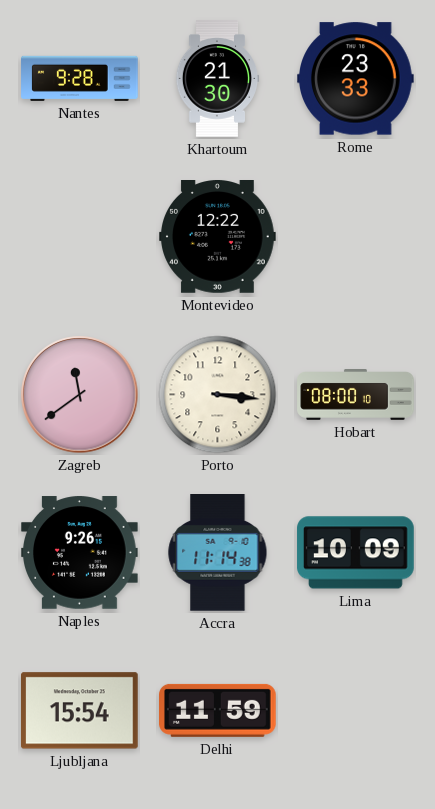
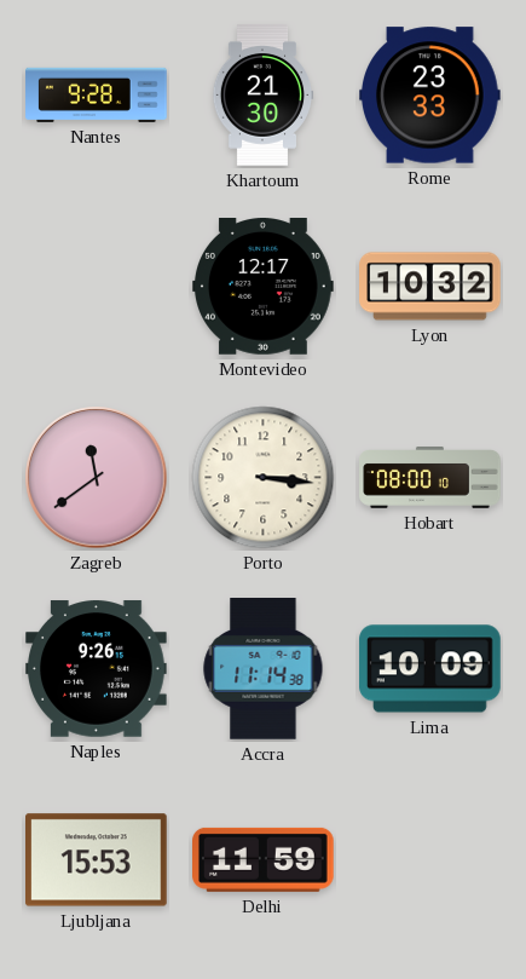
Montevideo: 12:22 -> 12:17 (264, 287)
Lyon: none -> 10:32 (430, 287)
Ljubljana: 15:54 -> 15:53 (97, 860)
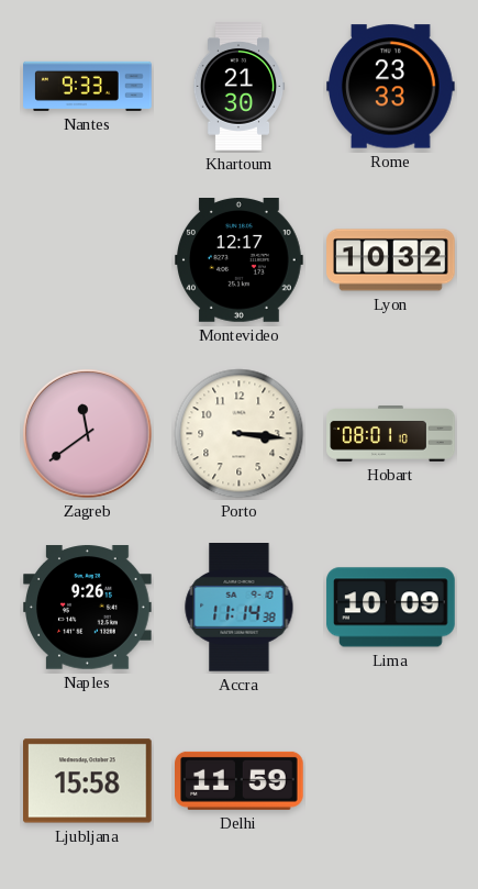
Nantes: 9:28 -> 9:33 (88, 86)
Hobart: 08:00 -> 08:01 (391, 434)
Ljubljana: 15:53 -> 15:58 (88, 781)
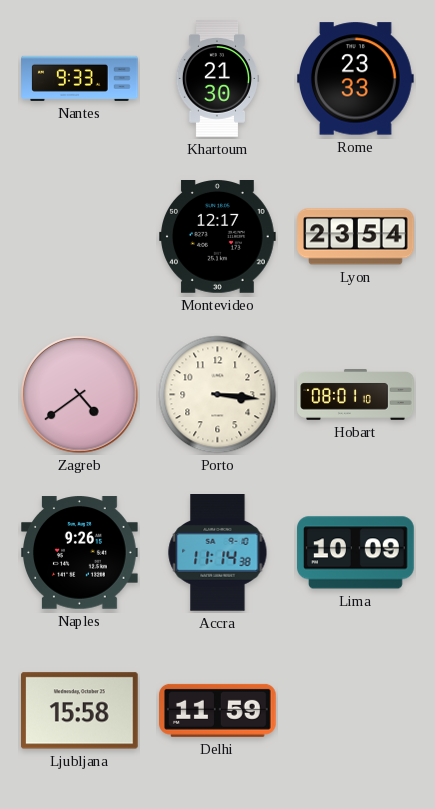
Lyon: 10:32 -> 23:54 (356, 237)
Zagreb: 11:39 -> 4:39 (80, 395)
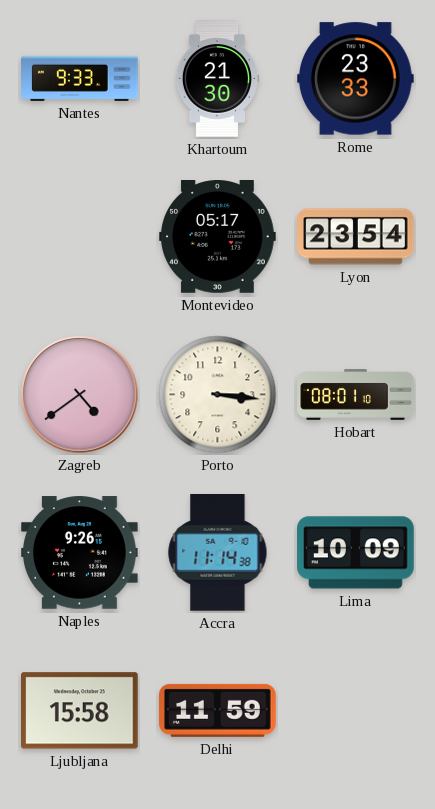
Montevideo: 12:17 -> 05:17 (218, 237)
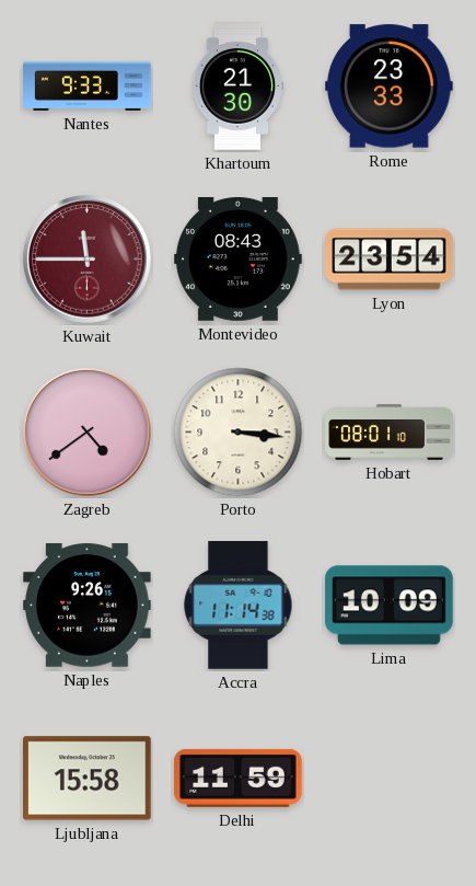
Kuwait: none -> 11:45 (88, 260)
Montevideo: 05:17 -> 08:43 (239, 260)
